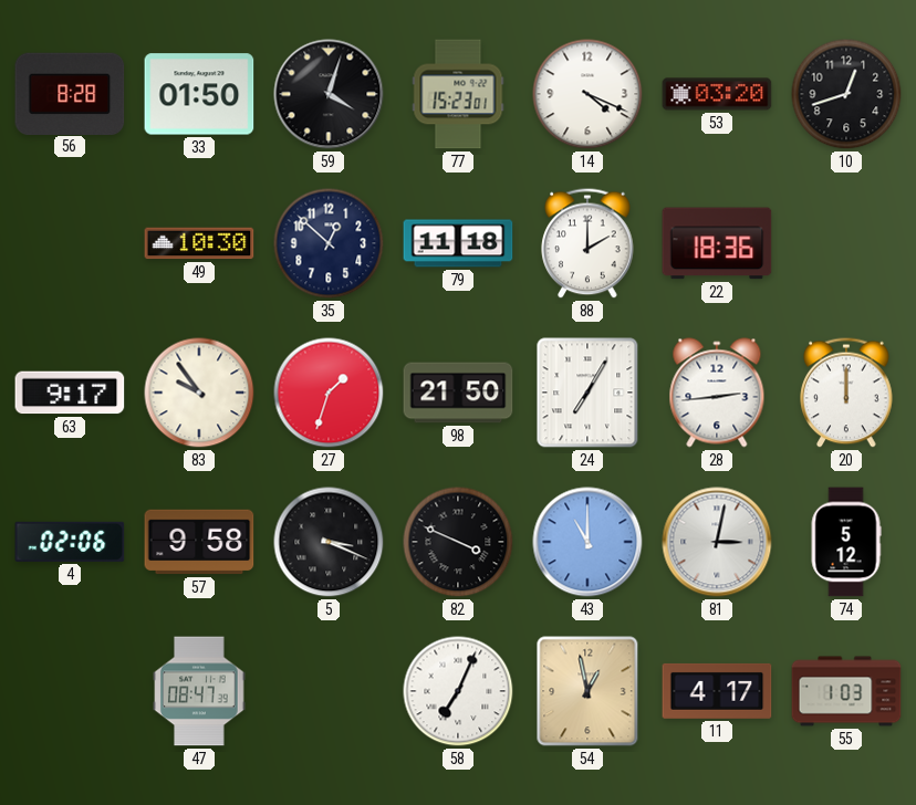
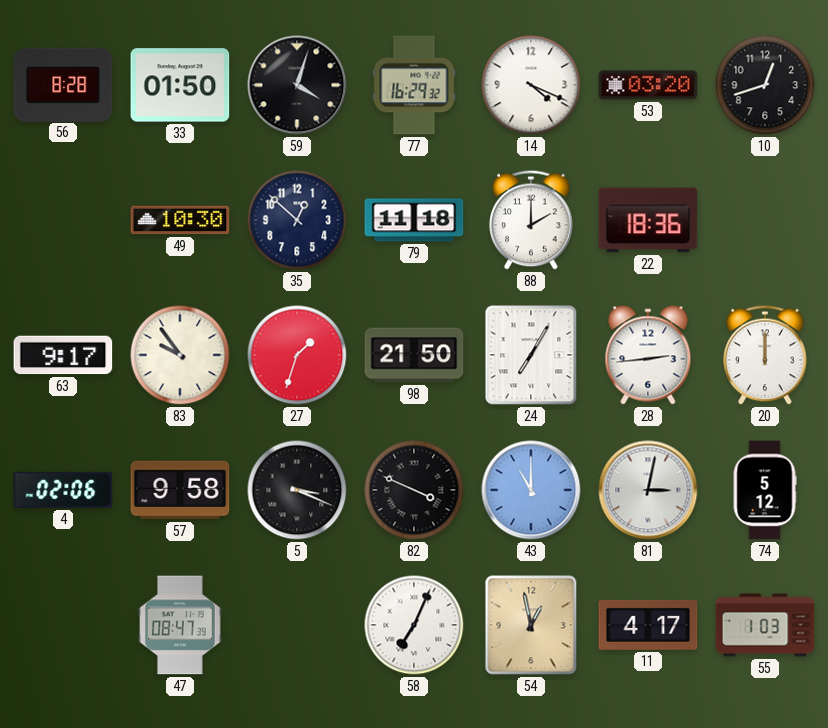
77: 15:23 -> 16:29 (414, 85)
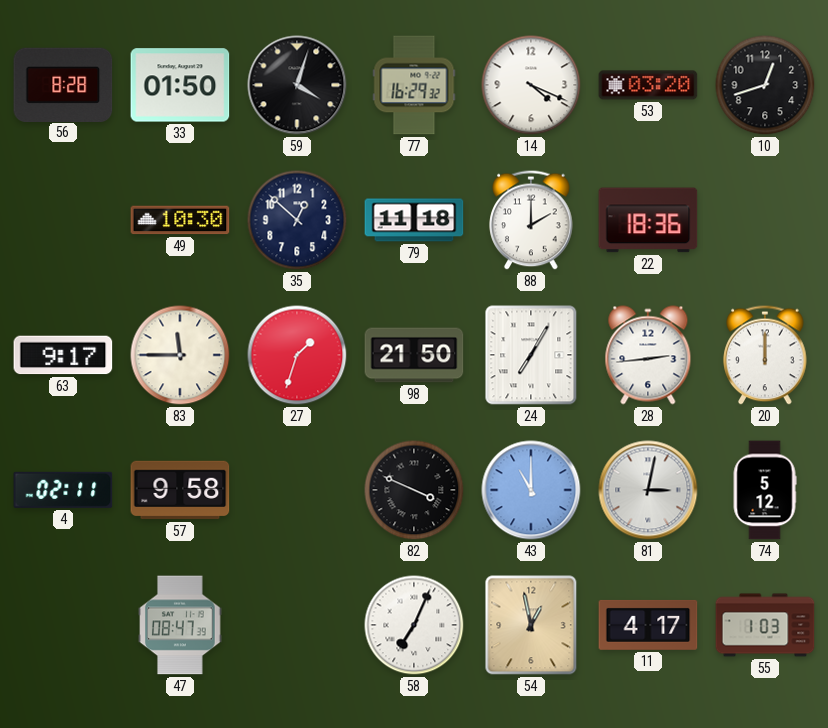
83: 9:54 -> 11:45 (180, 355)
4: 02:06 -> 02:11 (63, 490)
5: 3:19 -> none (297, 490)
